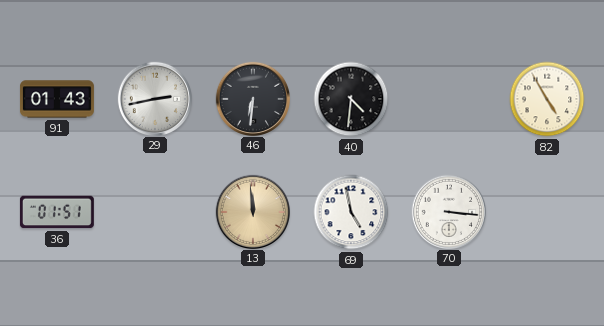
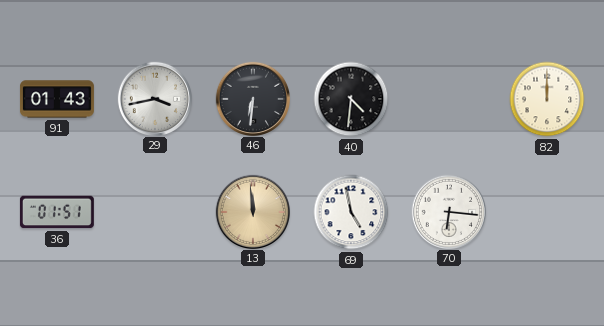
29: 2:43 -> 3:43 (154, 98)
82: 4:55 -> 12:00 (547, 99)
70: 3:16 -> 6:16 (448, 211)
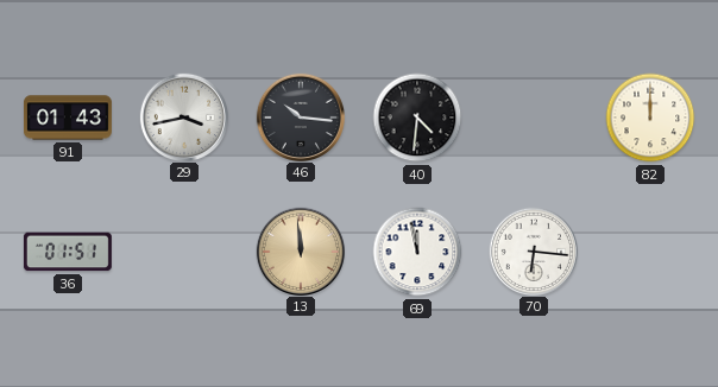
46: 6:31 -> 10:16 (300, 116)
69: 4:58 -> 11:58 (417, 252)
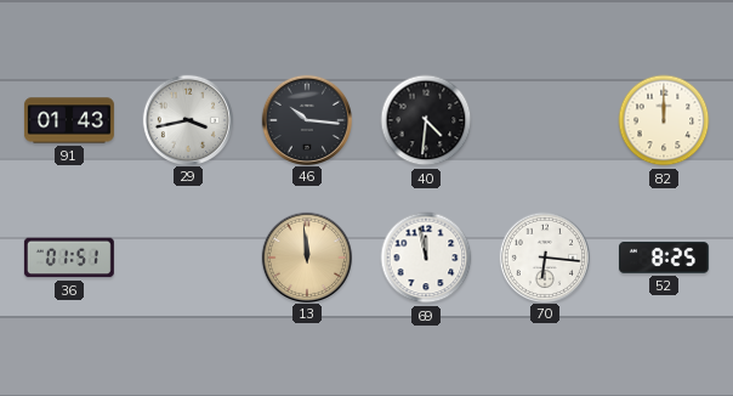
52: none -> 8:25 (664, 258)
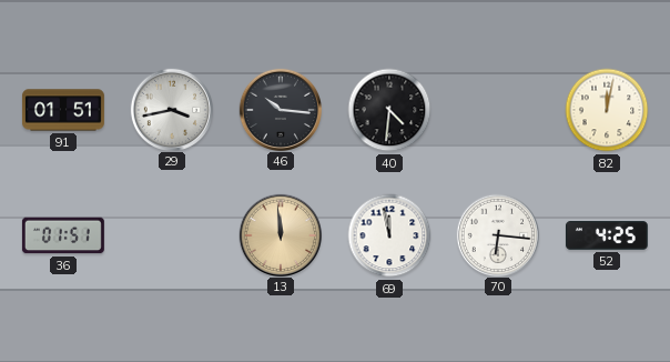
91: 01:43 -> 01:51 (63, 110)
82: 12:00 -> 12:02 (607, 110)
52: 8:25 -> 4:25 (607, 235)
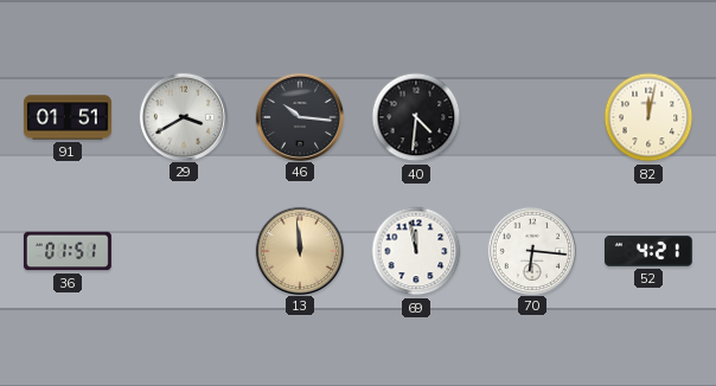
29: 3:43 -> 3:40 (183, 116)
52: 4:25 -> 4:21 (648, 251)
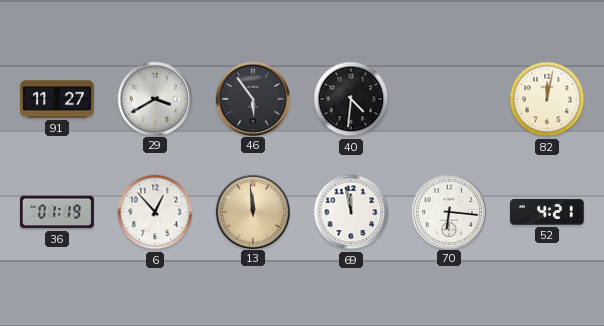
91: 01:51 -> 11:27 (57, 99)
46: 10:16 -> 5:54 (252, 98)
36: 01:51 -> 01:19 (57, 212)
6: none -> 12:53 (155, 212)
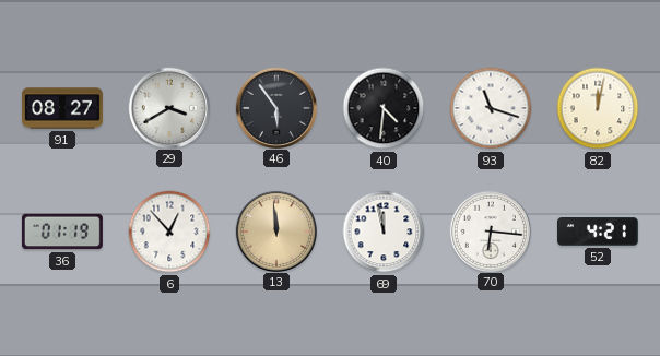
91: 11:27 -> 08:27 (62, 108)
93: none -> 11:18 (491, 108)
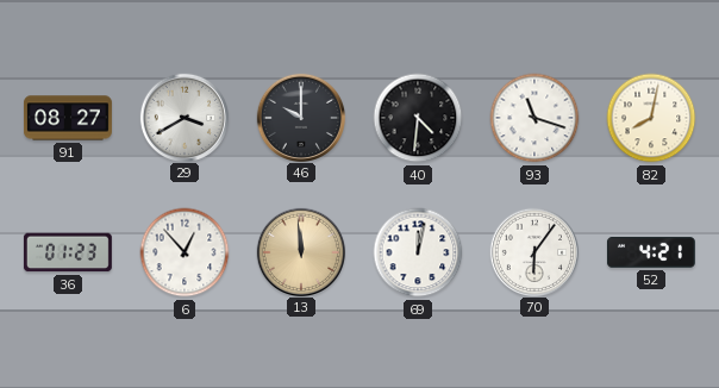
46: 5:54 -> 10:00 (300, 117)
82: 12:02 -> 8:02 (651, 118)
36: 01:19 -> 01:23 (68, 252)
69: 11:58 -> 12:02 (418, 252)
70: 6:16 -> 6:06 (533, 251)
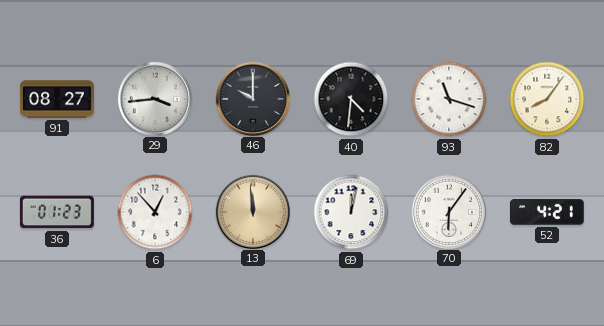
29: 3:40 -> 3:44 (154, 98)
82: 8:02 -> 8:06 (547, 99)
